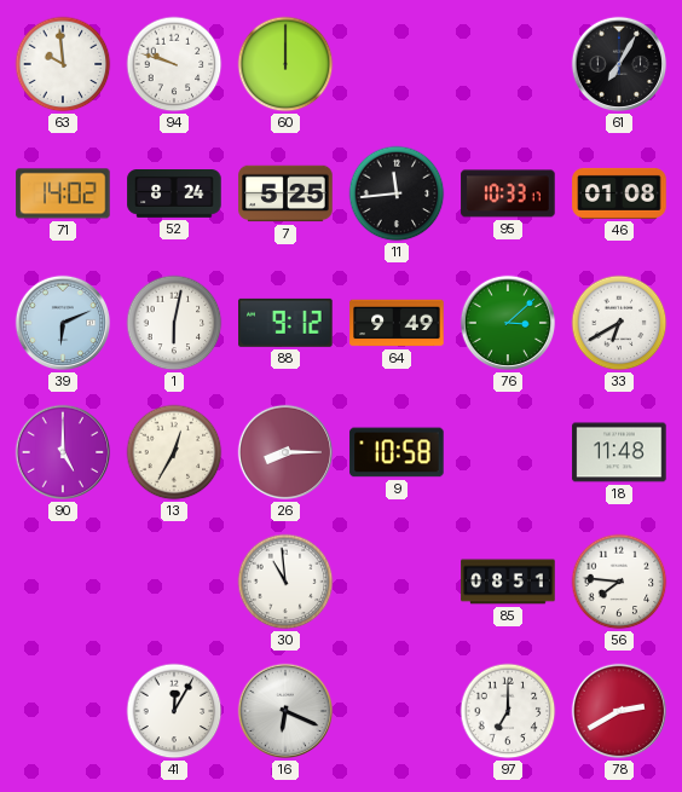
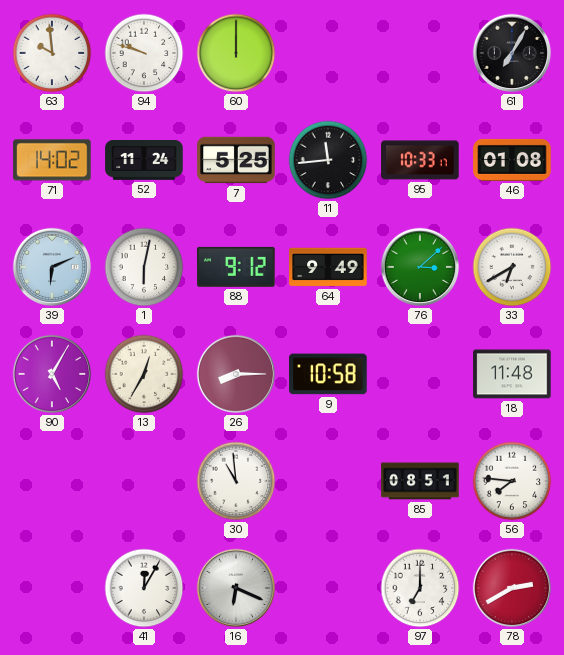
52: 8:24 -> 11:24 (144, 161)
90: 5:00 -> 5:05 (52, 374)
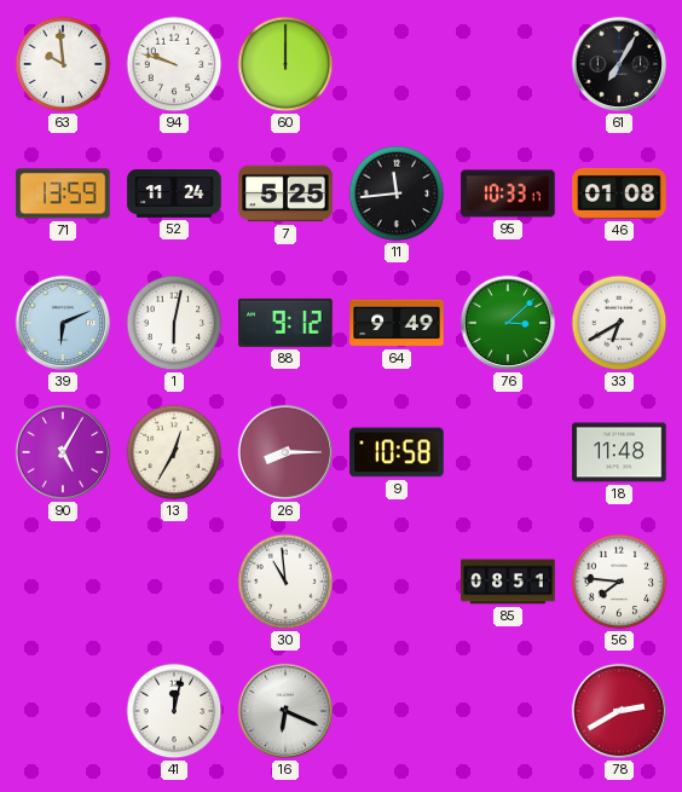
71: 14:02 -> 13:59 (63, 193)
41: 12:05 -> 12:02 (174, 711)
97: 7:00 -> none (420, 588)
